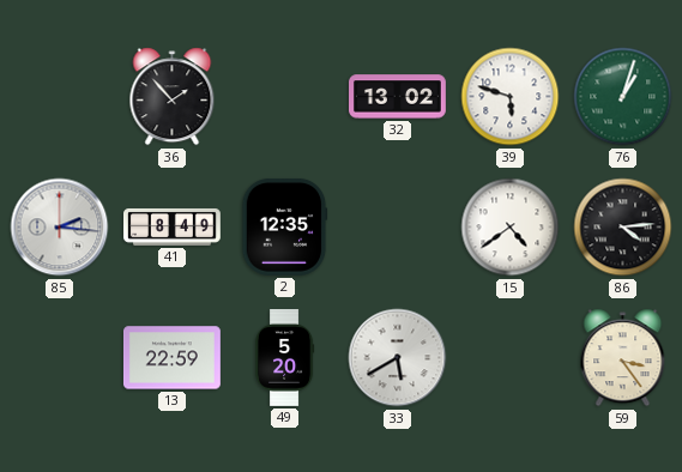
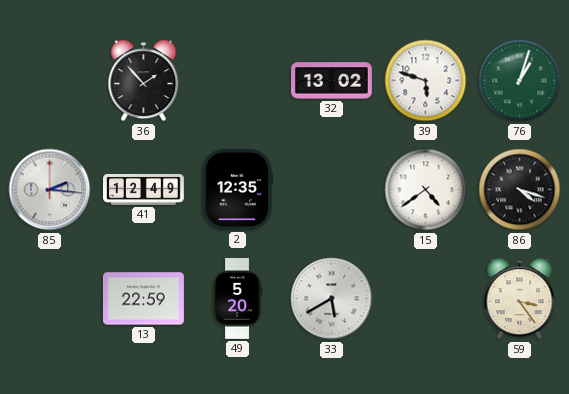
41: 8:49 -> 12:49 (144, 189)
86: 4:14 -> 4:18 (520, 190)
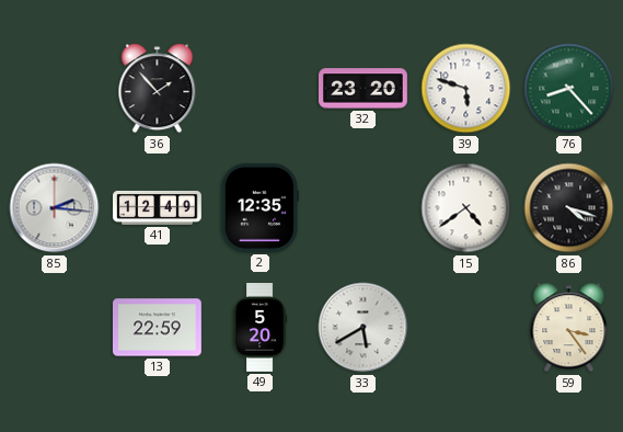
32: 13:02 -> 23:20 (364, 89)
76: 1:03 -> 8:23 (569, 89)
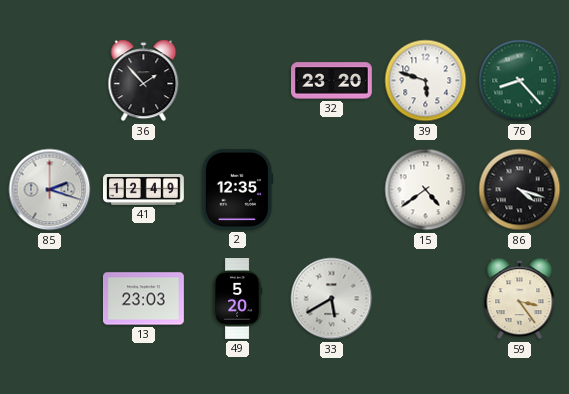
85: 2:16 -> 2:18 (50, 190)
13: 22:59 -> 23:03 (143, 299)
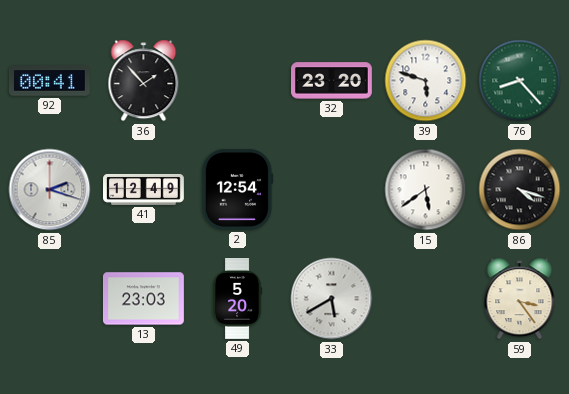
92: none -> 00:41 (49, 81)
2: 12:35 -> 12:54 (237, 189)
15: 4:39 -> 5:39 (426, 190)
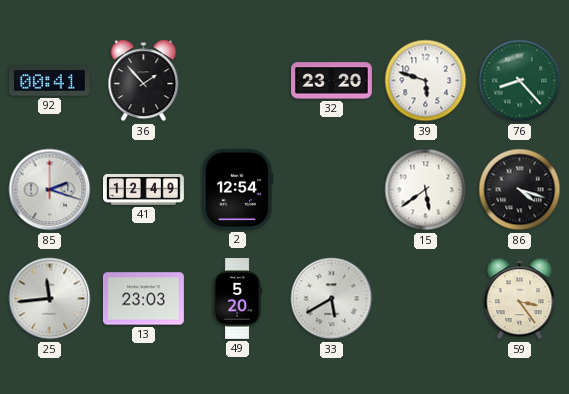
25: none -> 11:44 (50, 299)
